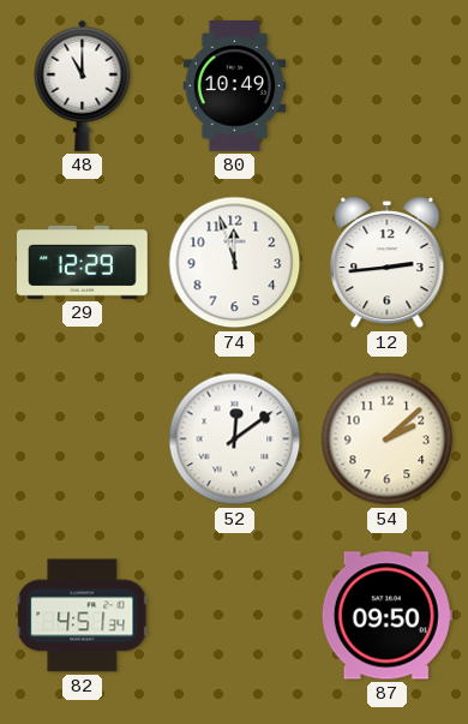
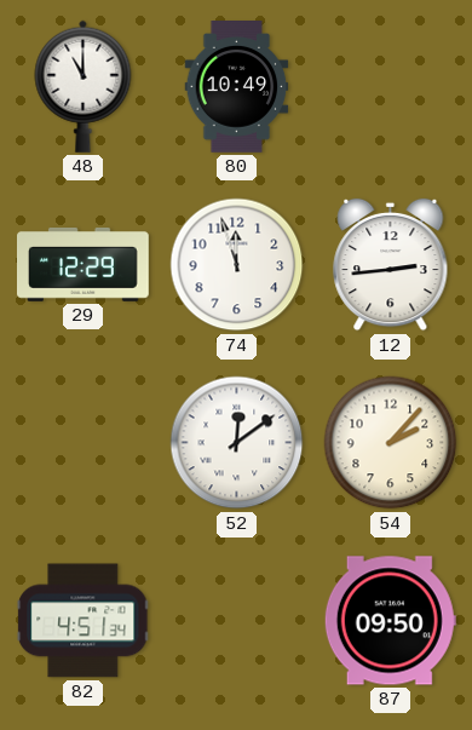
54: 2:08 -> 2:07 (391, 443)
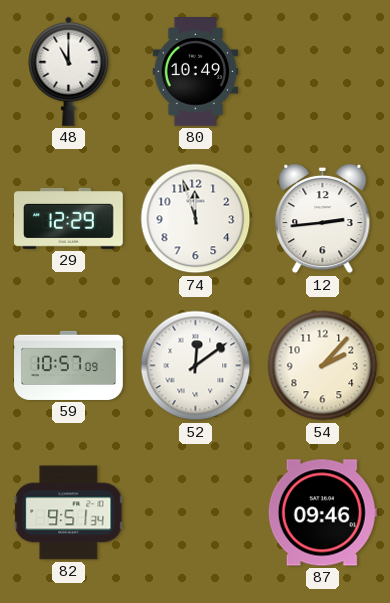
59: none -> 10:57 (69, 365)
82: 4:51 -> 9:51 (69, 513)
87: 09:50 -> 09:46 (322, 513)
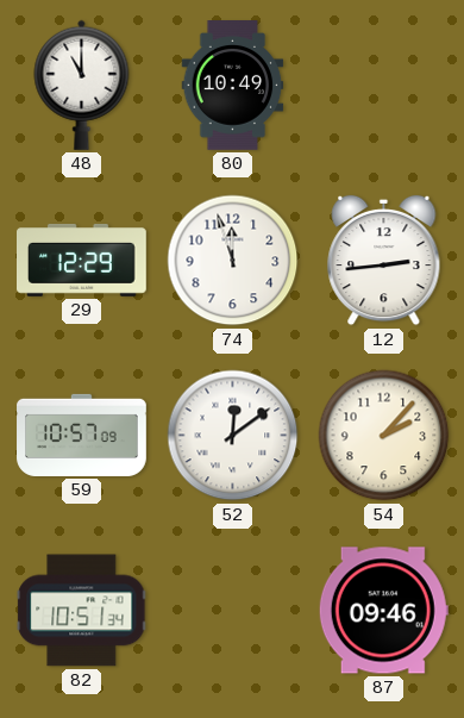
82: 9:51 -> 10:51 (82, 611)
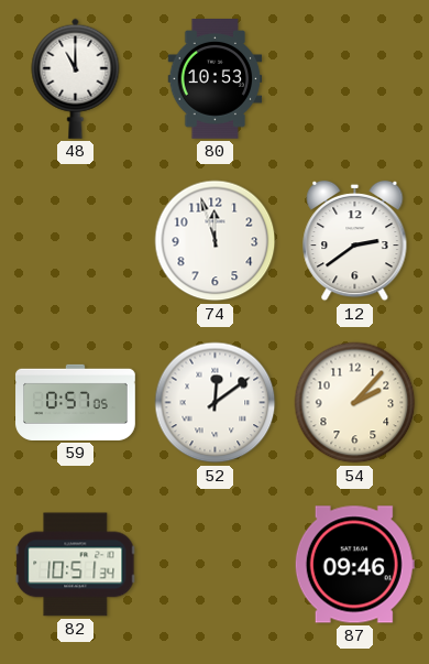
80: 10:49 -> 10:53 (216, 79)
29: 12:29 -> none (82, 260)
12: 2:44 -> 2:39 (355, 241)
59: 10:57 -> 0:57 (76, 402)
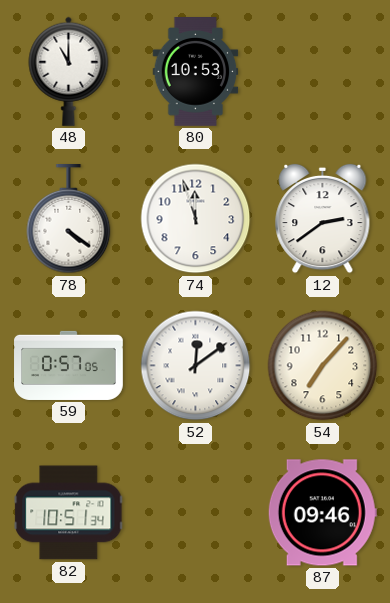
78: none -> 4:21 (69, 220)
54: 2:07 -> 7:07 (323, 366)
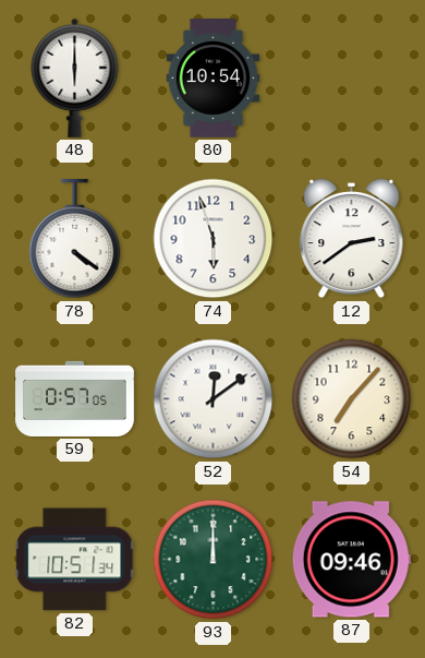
48: 11:00 -> 6:00 (75, 77)
80: 10:53 -> 10:54 (214, 79)
74: 11:57 -> 5:57 (214, 239)
93: none -> 12:00 (214, 560)
